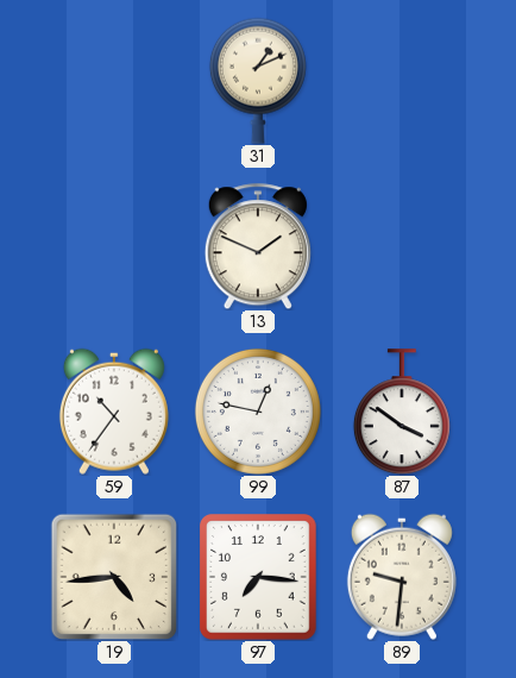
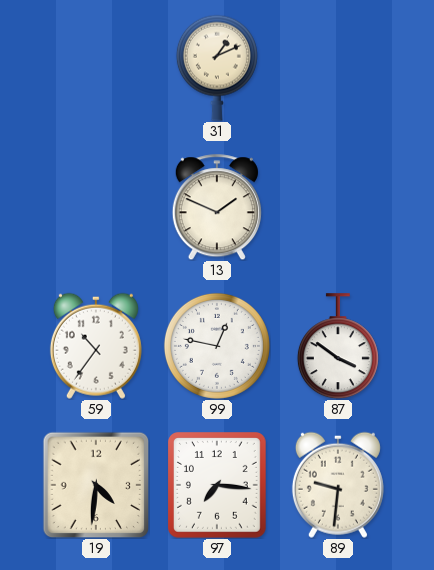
19: 4:44 -> 4:31 (96, 485)
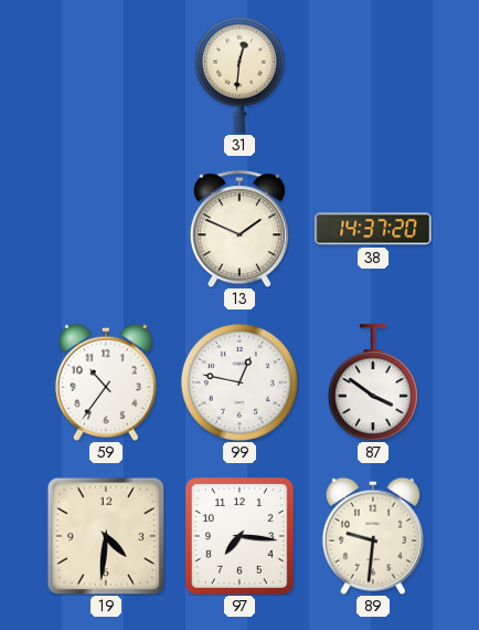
31: 1:11 -> 12:31 (239, 75)
38: none -> 14:37 (373, 229)
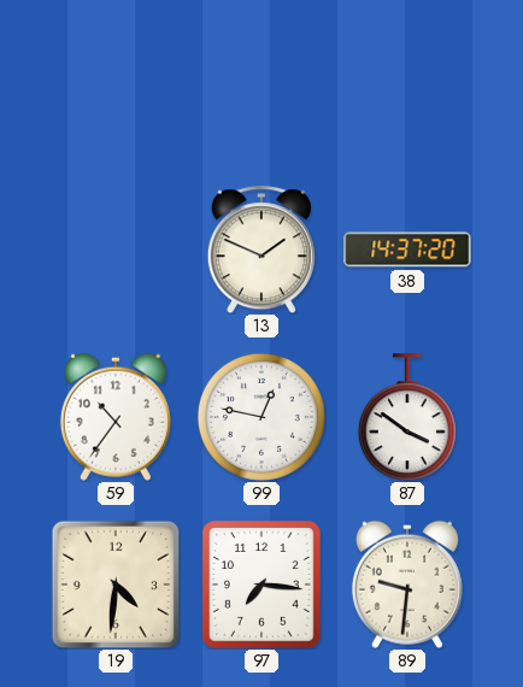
31: 12:31 -> none (239, 75)
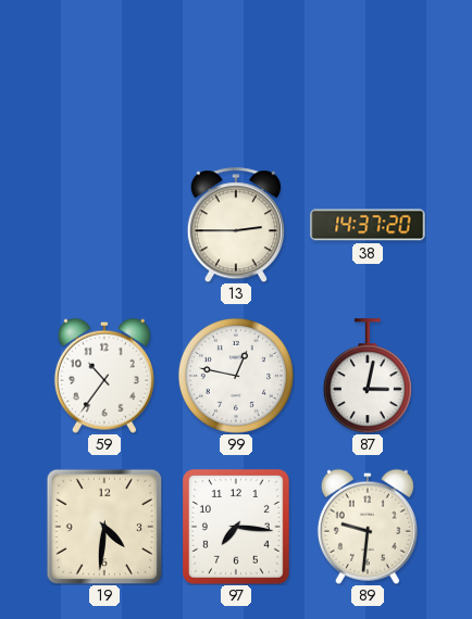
13: 1:49 -> 2:45 (236, 225)
87: 3:51 -> 3:02 (368, 376)
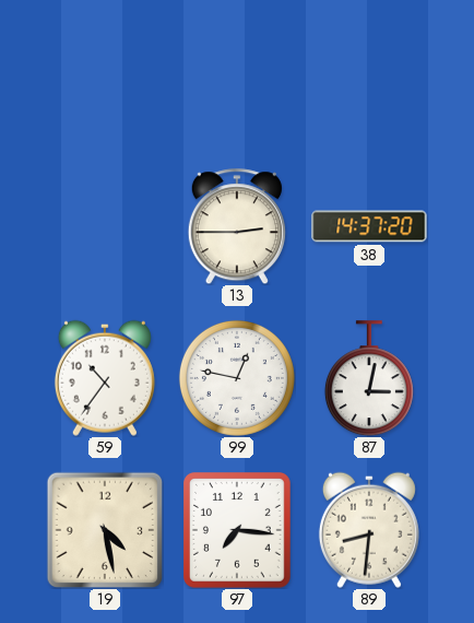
19: 4:31 -> 4:28 (105, 530)
89: 9:31 -> 8:31 (369, 530)
